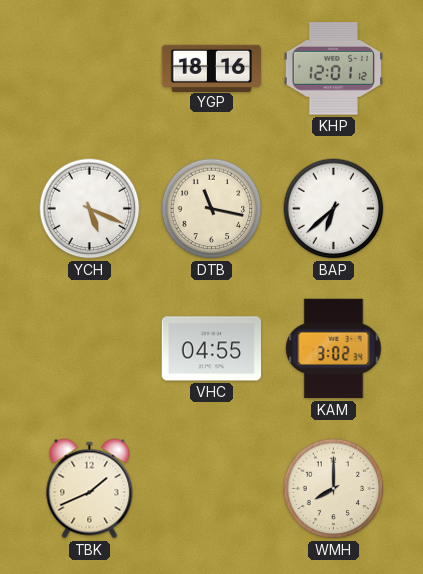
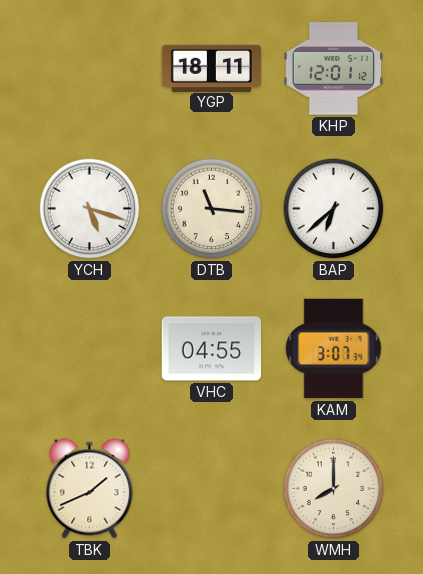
YGP: 18:16 -> 18:11 (212, 68)
YCH: 5:19 -> 5:18 (90, 209)
DTB: 11:17 -> 11:16 (212, 209)
KAM: 3:02 -> 3:07 (334, 349)
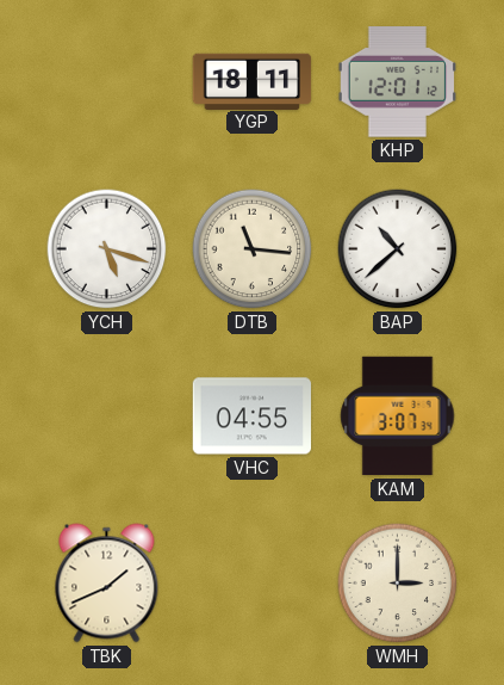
BAP: 6:38 -> 10:38 (398, 249)
WMH: 8:00 -> 3:00 (398, 584)
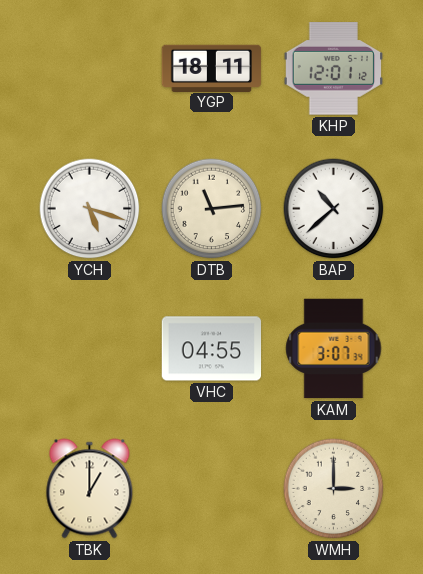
DTB: 11:16 -> 11:14 (212, 209)
TBK: 1:41 -> 1:00 (90, 489)
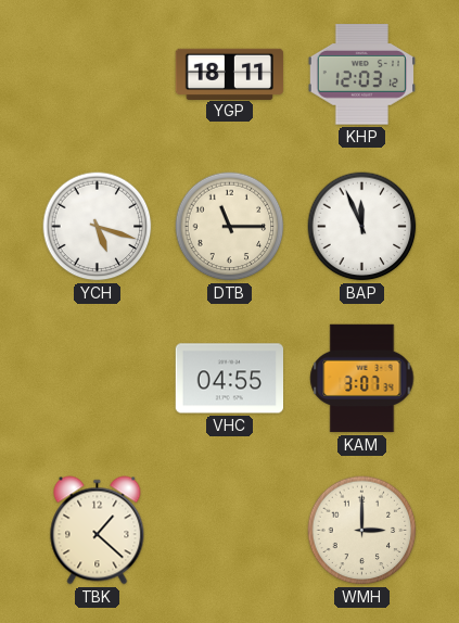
KHP: 12:01 -> 12:03 (361, 75)
DTB: 11:14 -> 11:15 (230, 227)
BAP: 10:38 -> 11:56 (362, 227)
TBK: 1:00 -> 1:22 (98, 531)
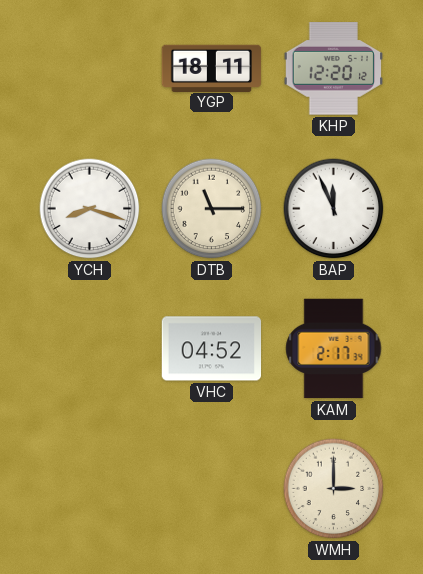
KHP: 12:03 -> 12:20 (333, 69)
YCH: 5:18 -> 8:18 (90, 209)
VHC: 04:55 -> 04:52 (212, 349)
KAM: 3:07 -> 2:17 (334, 349)
TBK: 1:22 -> none (98, 531)
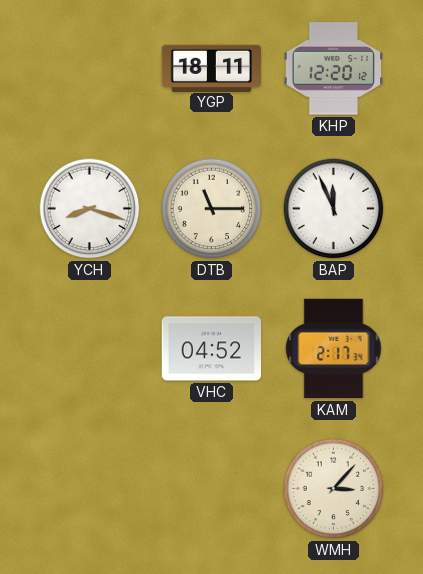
WMH: 3:00 -> 3:07 (334, 489)
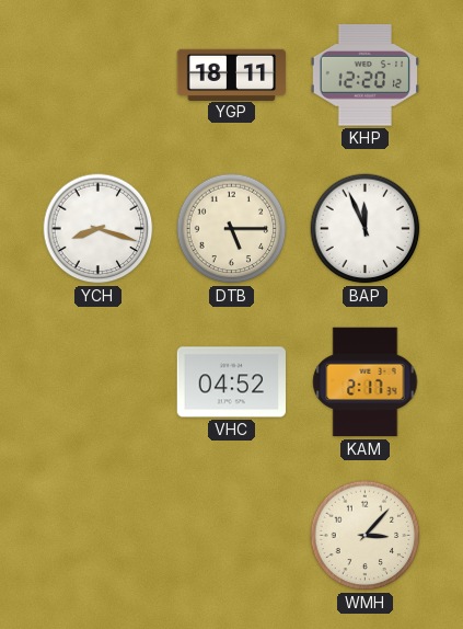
DTB: 11:15 -> 5:15 (232, 229)
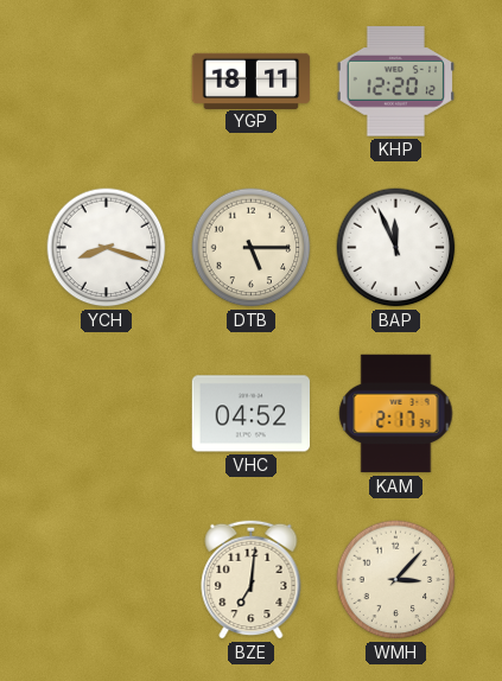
BZE: none -> 7:01 (252, 579)
